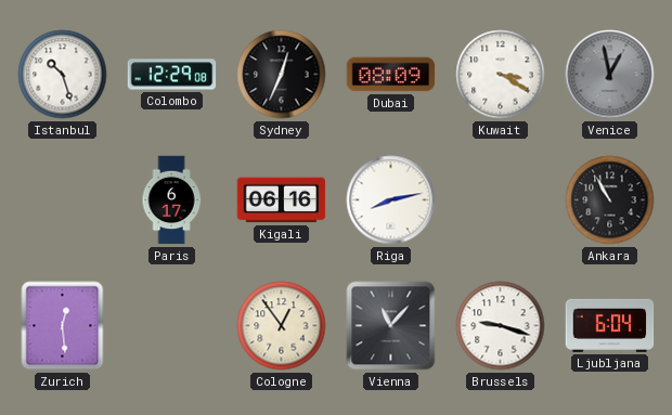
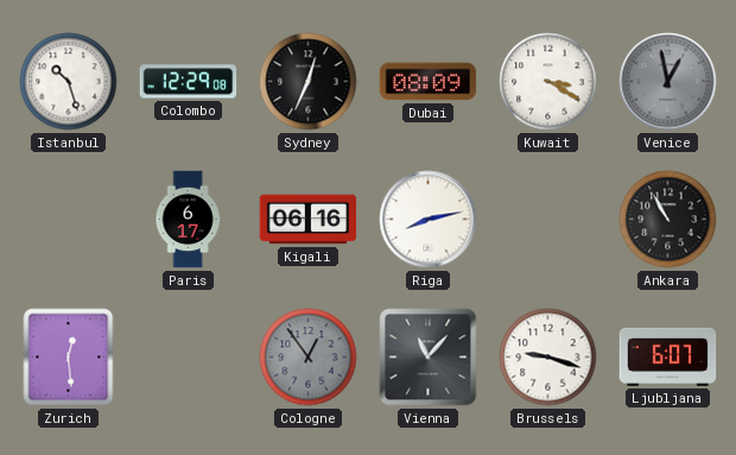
Cologne dial: cream -> grey (309, 358)
Ljubljana: 6:04 -> 6:07 (668, 356)
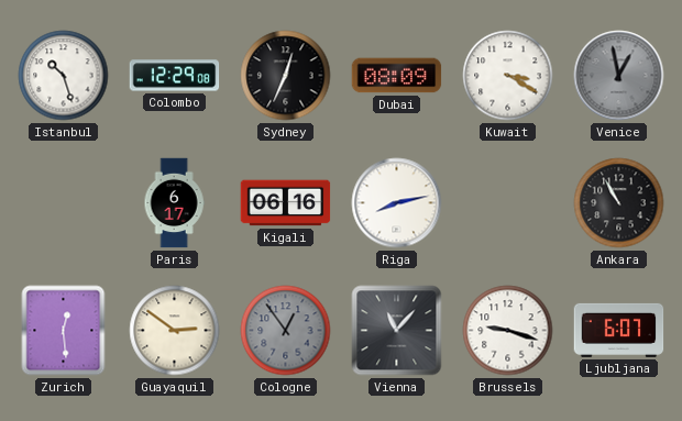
Guayaquil: none -> 2:51 (175, 331)
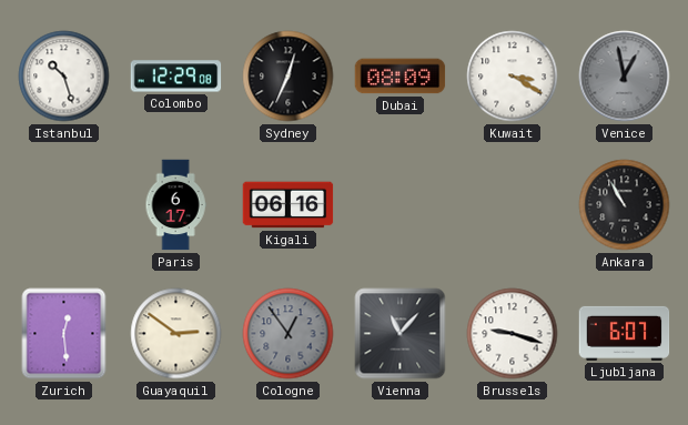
Riga: 8:13 -> none (397, 203)
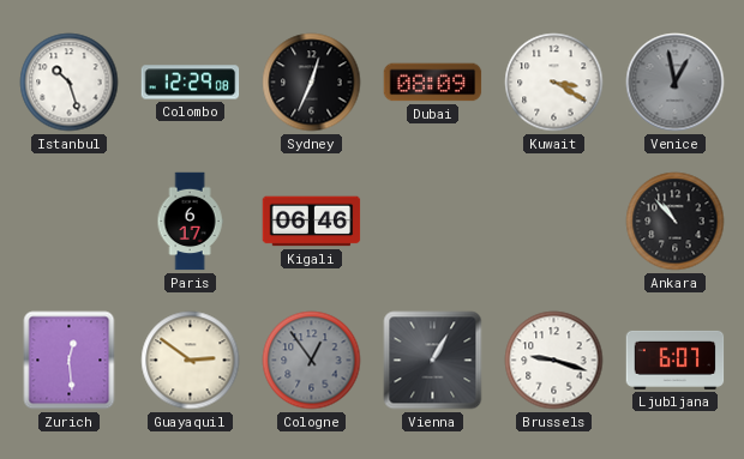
Kigali: 06:16 -> 06:46 (312, 222)
Ankara: 10:55 -> 10:53 (676, 222)
Vienna: 11:07 -> 1:05 (433, 361)
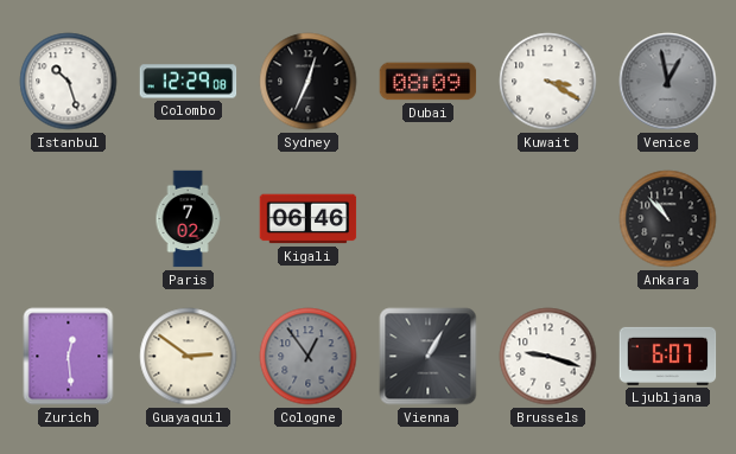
Paris: 6:17 -> 7:02 (188, 219)
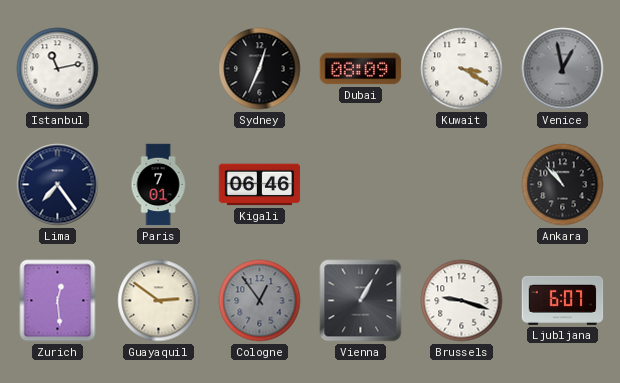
Istanbul: 10:27 -> 11:13 (58, 69)
Colombo: 12:29 -> none (189, 82)
Lima: none -> 7:24 (58, 185)
Paris: 7:02 -> 7:01 (158, 185)
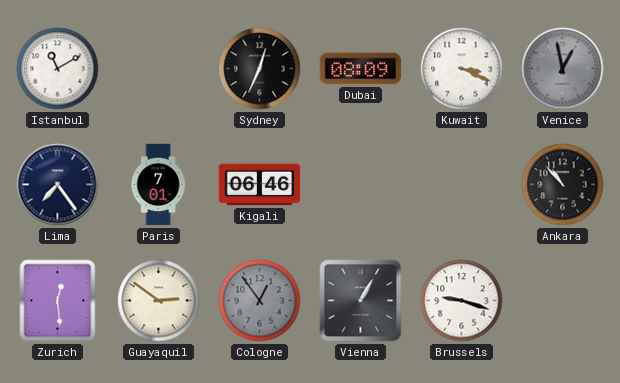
Istanbul: 11:13 -> 11:10 (58, 69)
Kuwait: 3:20 -> 3:19 (462, 69)
Ljubljana: 6:07 -> none (563, 300)
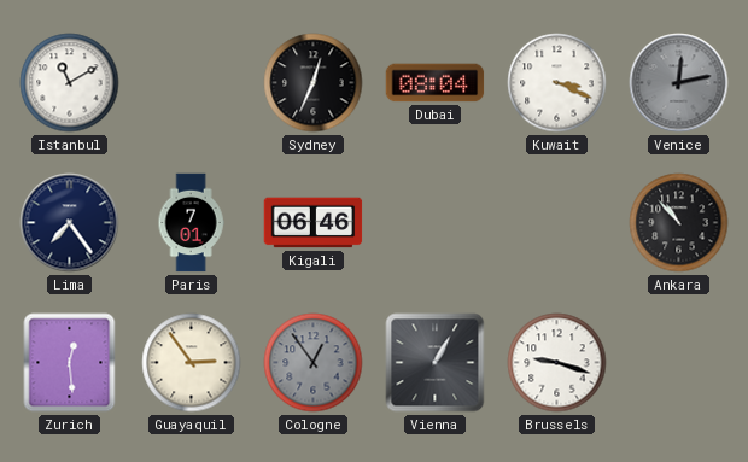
Dubai: 08:09 -> 08:04 (436, 83)
Venice: 12:58 -> 12:13 (679, 83)
Guayaquil: 2:51 -> 2:54 (192, 363)
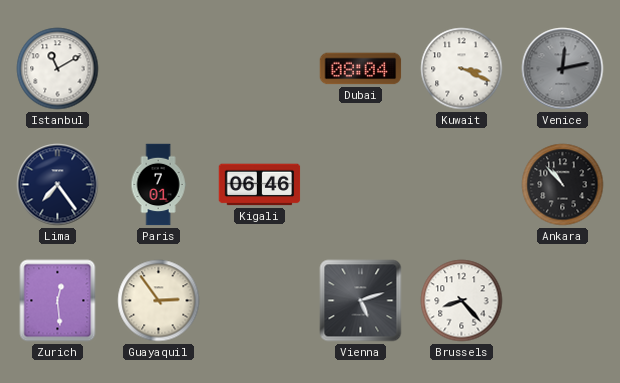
Sydney: 12:34 -> none (314, 83)
Cologne: 12:54 -> none (314, 363)
Vienna: 1:05 -> 5:12 (361, 301)
Brussels: 9:18 -> 8:23 (462, 301)
